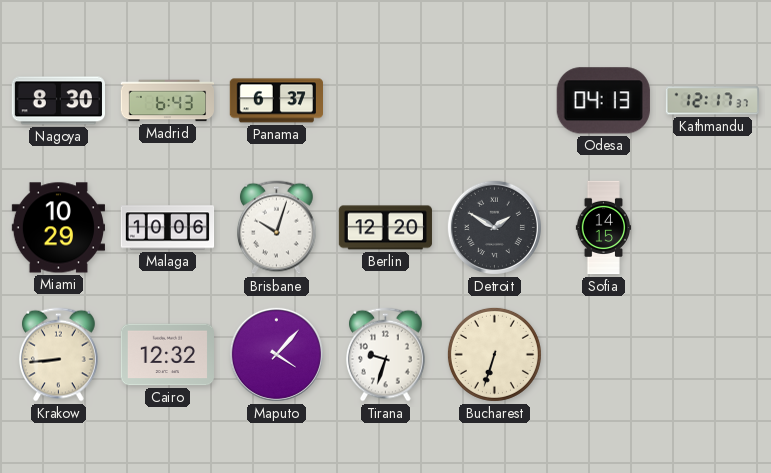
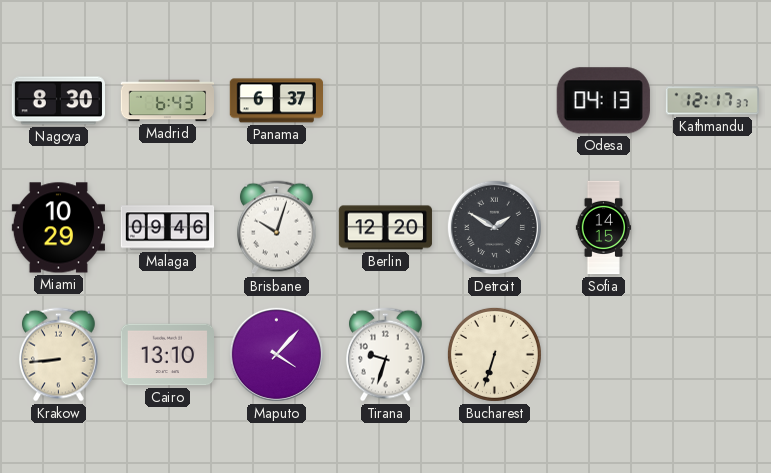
Malaga: 10:06 -> 09:46 (168, 228)
Cairo: 12:32 -> 13:10 (167, 355)
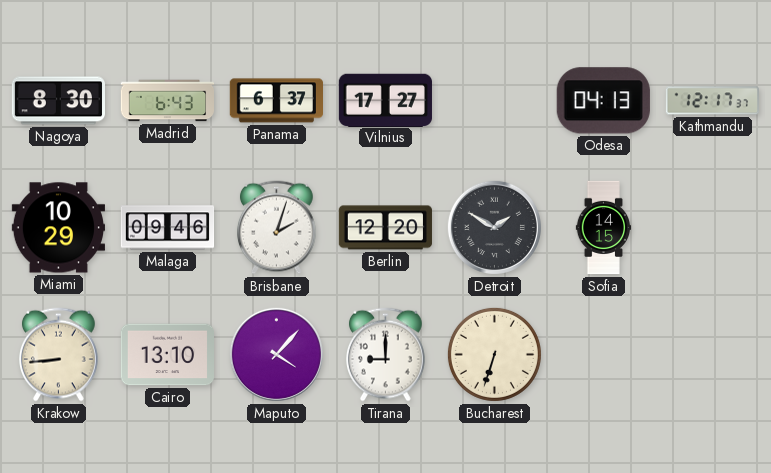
Vilnius: none -> 17:27 (385, 100)
Brisbane: 10:03 -> 2:03 (277, 228)
Tirana: 9:33 -> 9:00 (386, 355)
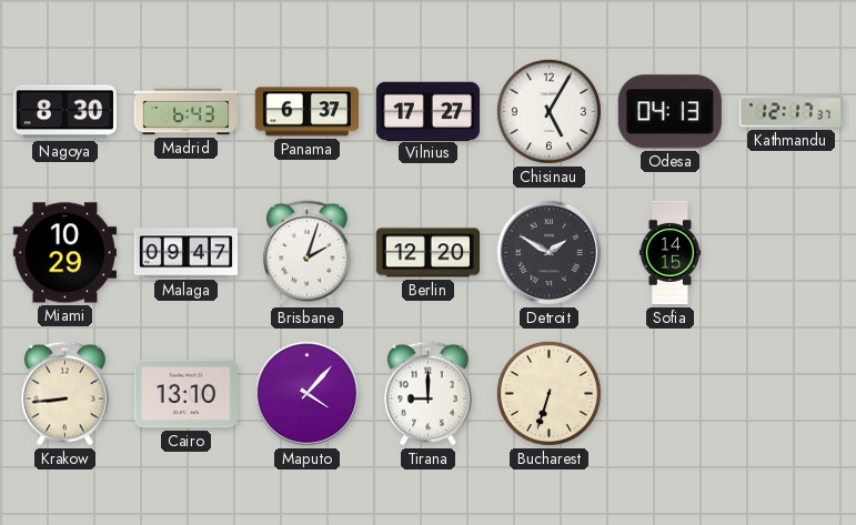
Chisinau: none -> 5:05 (548, 111)
Malaga: 09:46 -> 09:47 (187, 253)
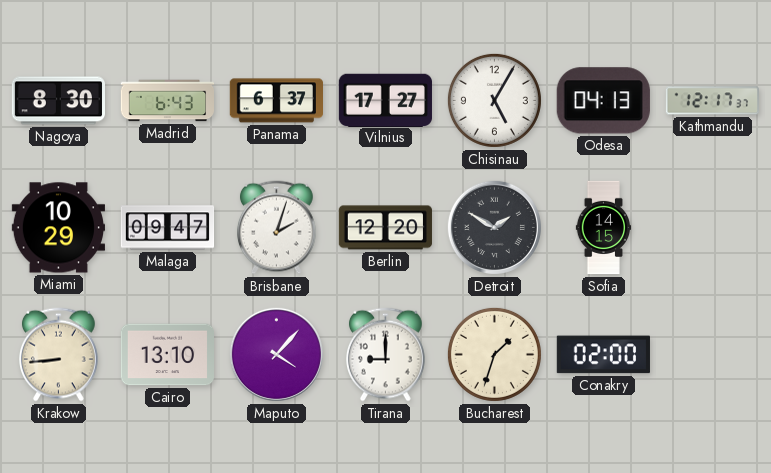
Bucharest: 6:33 -> 1:33 (494, 354)
Conakry: none -> 02:00 (603, 355)
